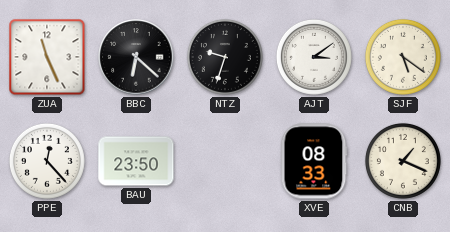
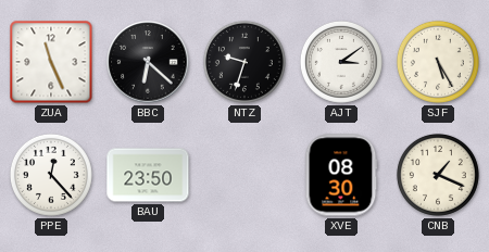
SJF: 5:21 -> 5:25 (438, 62)
XVE: 08:33 -> 08:30 (341, 175)
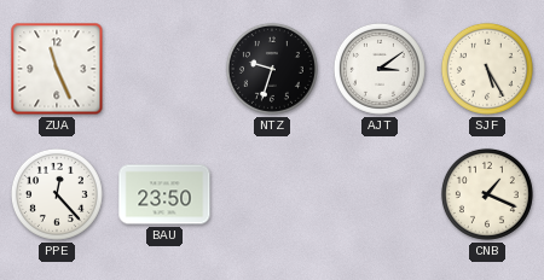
BBC: 6:22 -> none (148, 62)
XVE: 08:30 -> none (341, 175)
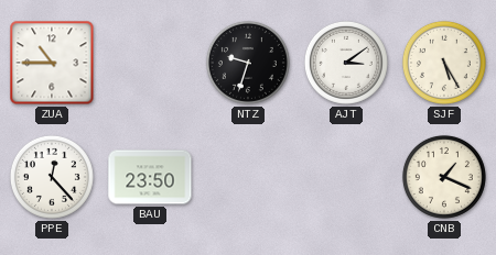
ZUA: 11:26 -> 10:45 (52, 63)
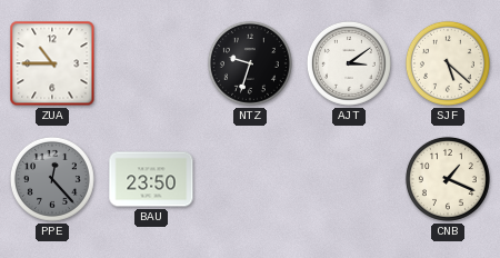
SJF: 5:25 -> 5:22 (448, 63)
PPE dial: white -> grey (52, 179)
